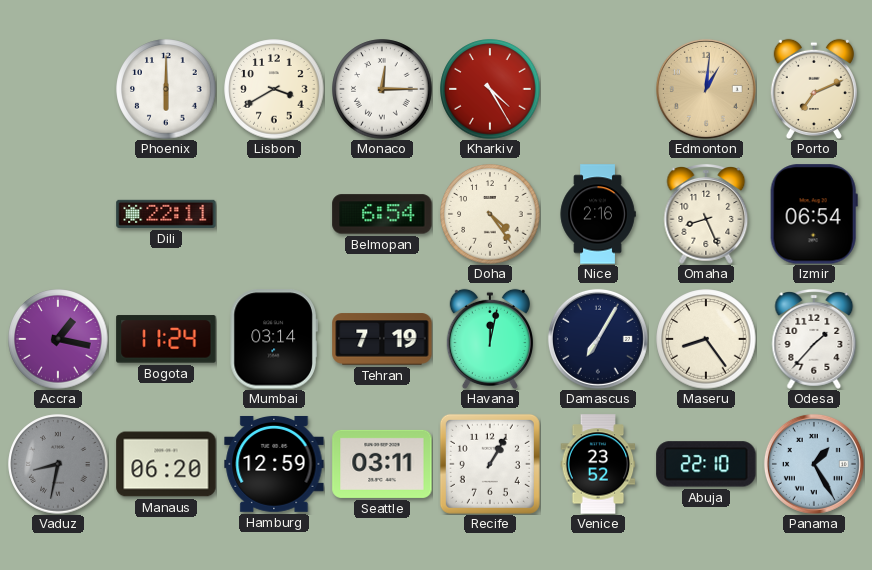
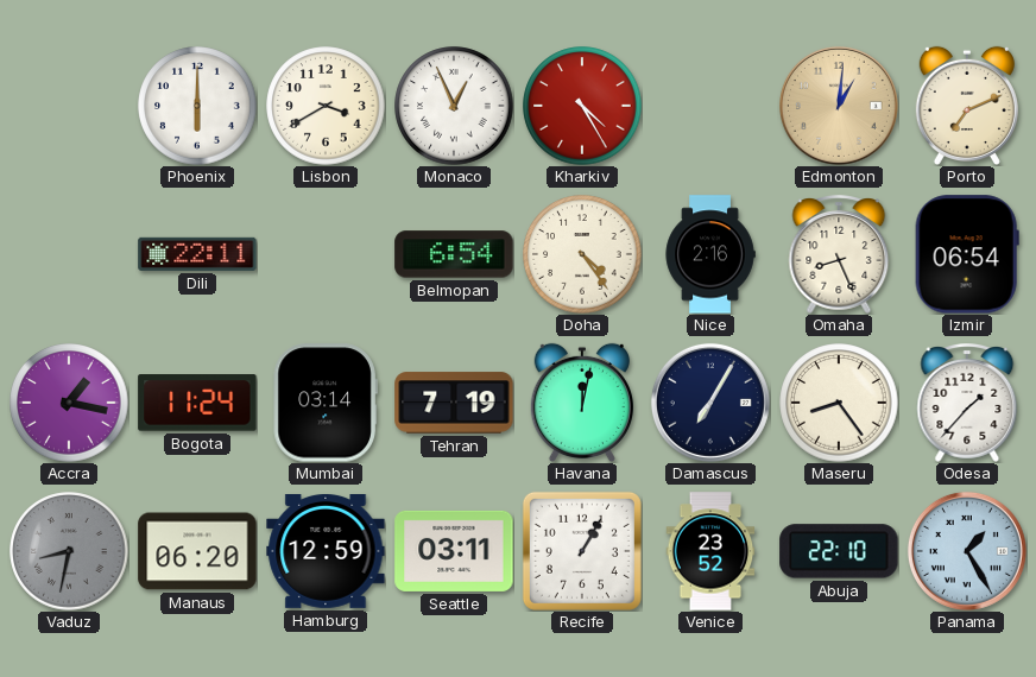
Monaco: 12:15 -> 12:56 (454, 106)
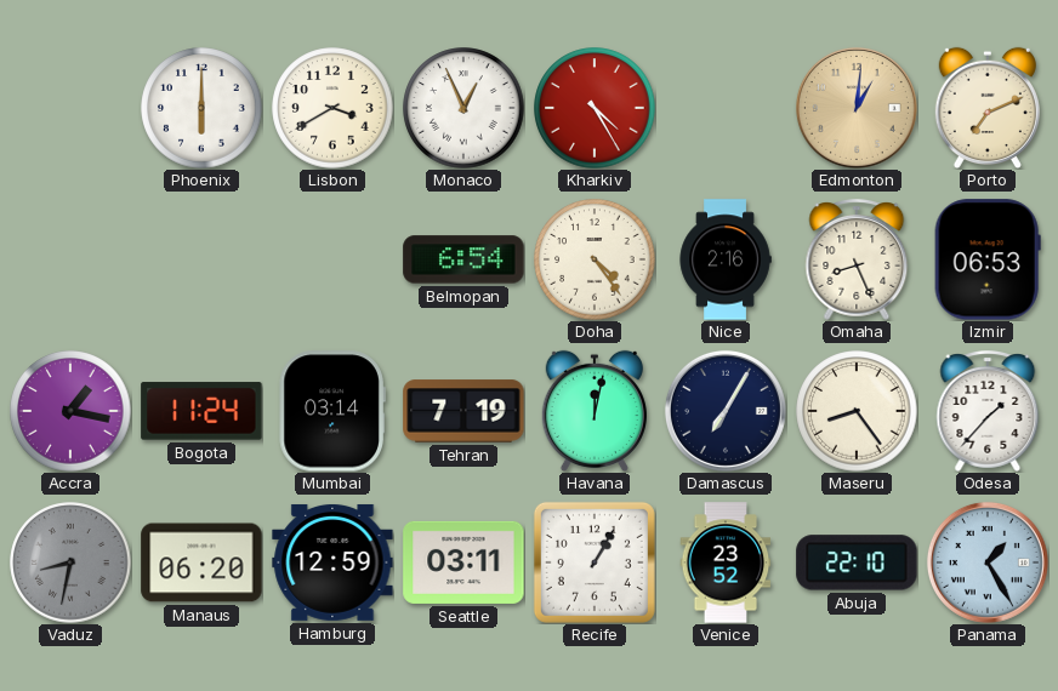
Dili: 22:11 -> none (197, 254)
Izmir: 06:54 -> 06:53 (988, 259)
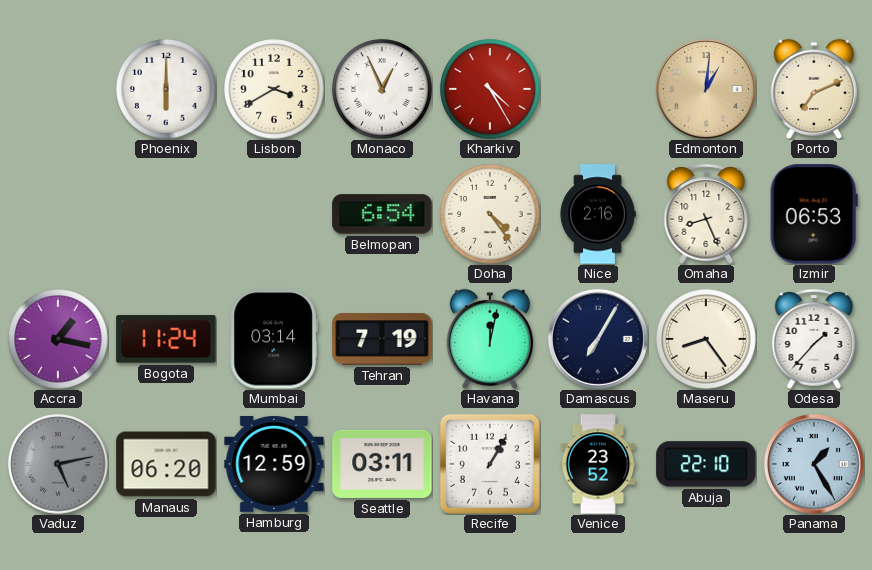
Vaduz: 8:32 -> 5:13 (58, 464)
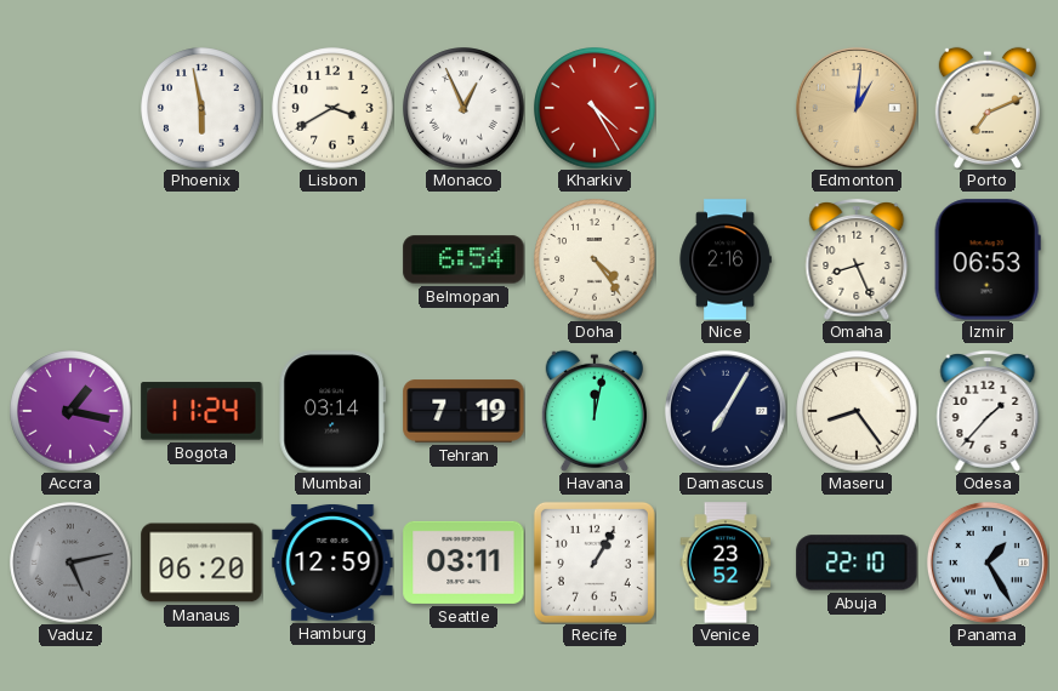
Phoenix: 6:00 -> 5:58 (201, 108)
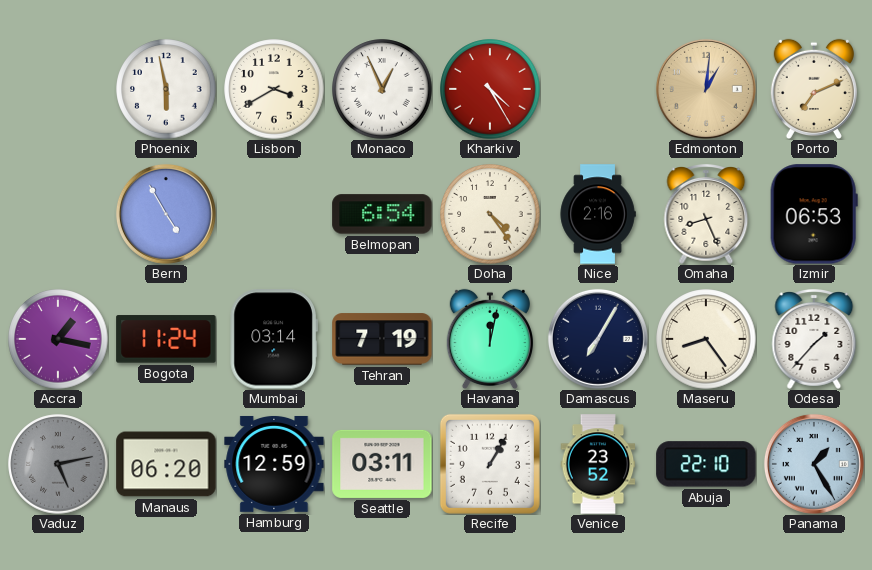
Bern: none -> 4:55 (166, 214)
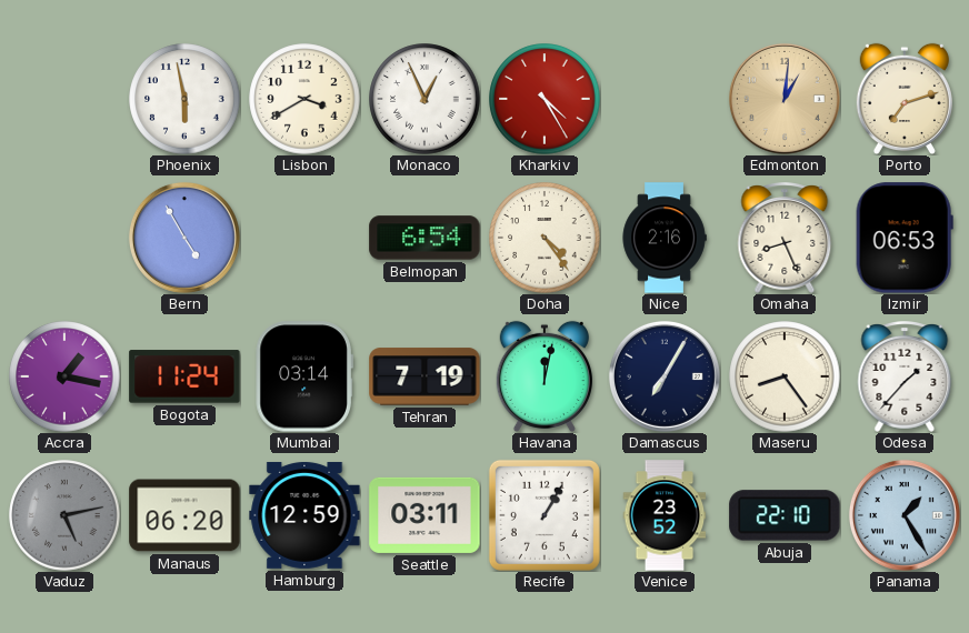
Porto: 7:11 -> 7:12 (905, 99)
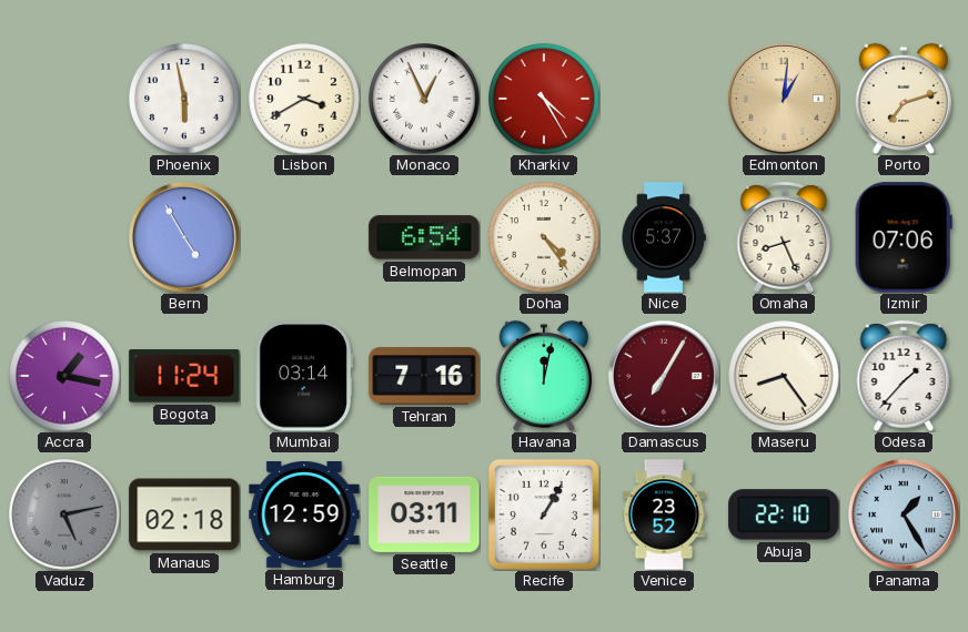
Nice: 2:16 -> 5:37 (664, 237)
Izmir: 06:53 -> 07:06 (904, 237)
Tehran: 7:19 -> 7:16 (424, 376)
Damascus dial: navy -> burgundy (664, 376)
Manaus: 06:20 -> 02:18 (184, 514)
